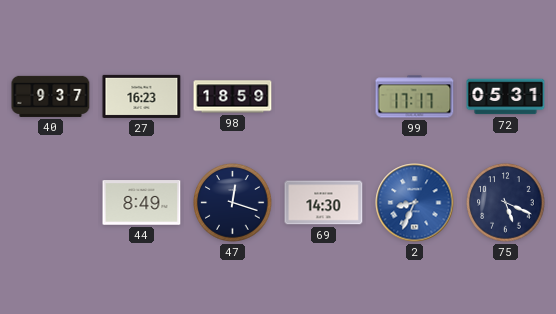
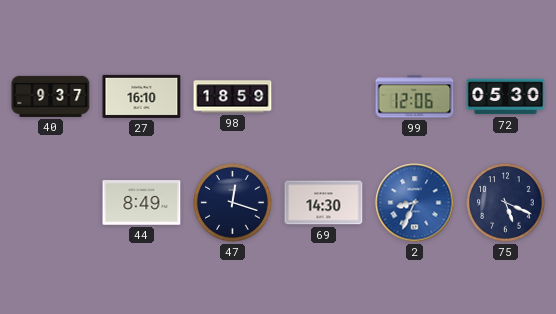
27: 16:23 -> 16:10 (142, 96)
99: 17:17 -> 12:06 (415, 97)
72: 05:31 -> 05:30 (506, 97)
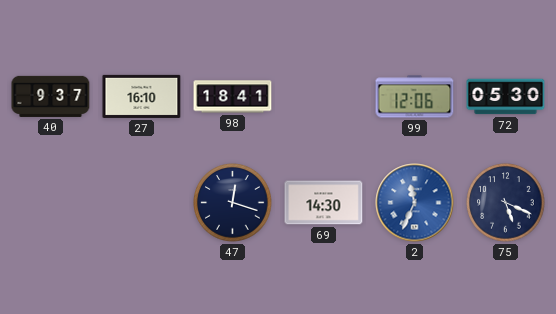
98: 18:59 -> 18:41 (233, 97)
44: 8:49 -> none (142, 203)
2: 8:34 -> 11:34 (415, 203)
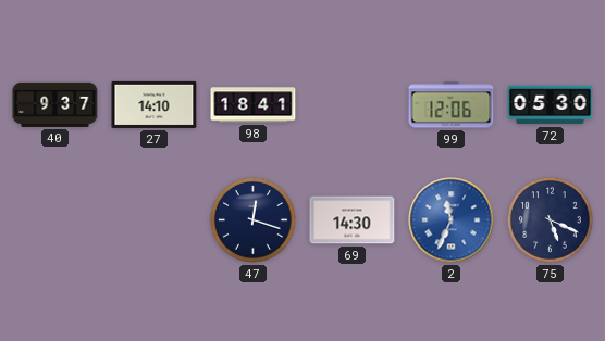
27: 16:10 -> 14:10 (155, 104)
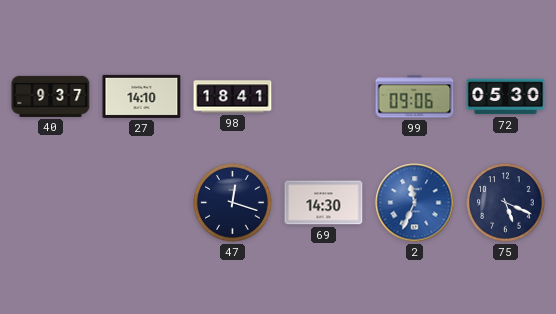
99: 12:06 -> 09:06 (415, 97)
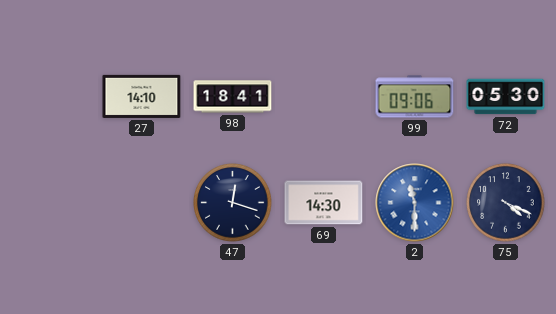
40: 9:37 -> none (51, 96)
2: 11:34 -> 11:30 (415, 203)
75: 5:19 -> 4:19 (506, 203)
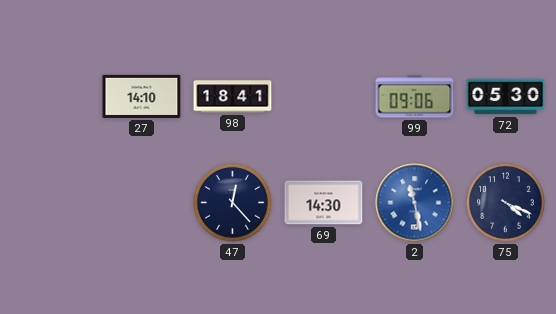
47: 12:18 -> 12:23 (233, 203)
2: 11:30 -> 11:28 (415, 203)
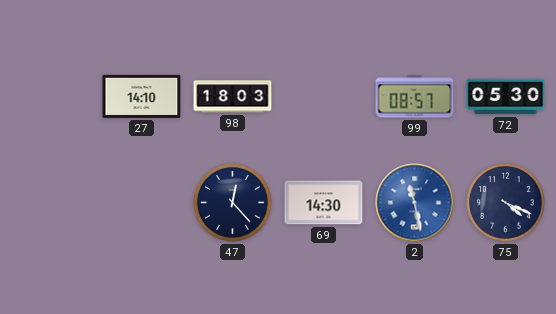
98: 18:41 -> 18:03 (233, 97)
99: 09:06 -> 08:57 (415, 97)
